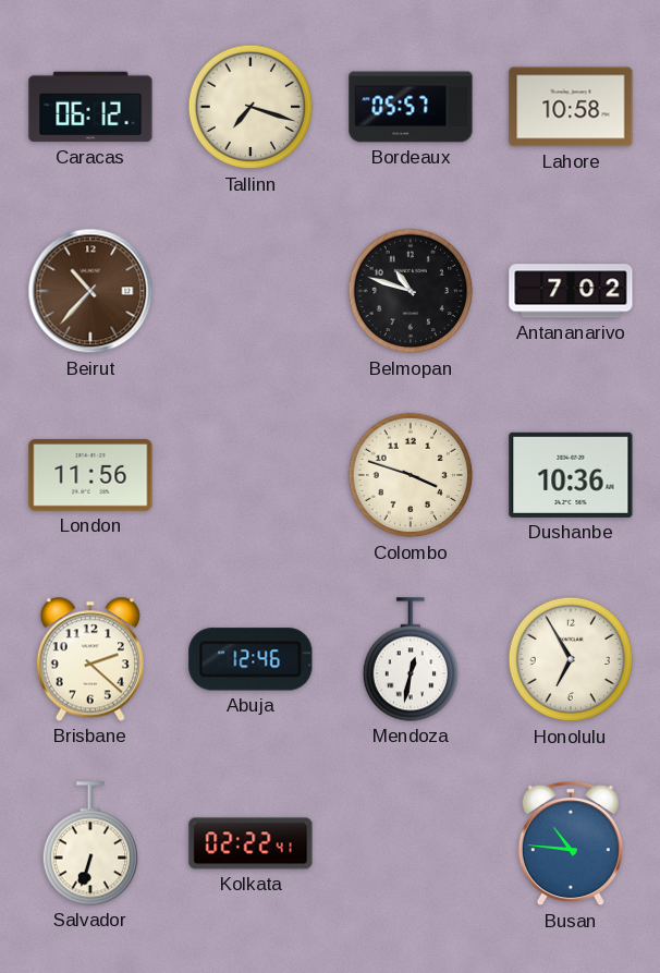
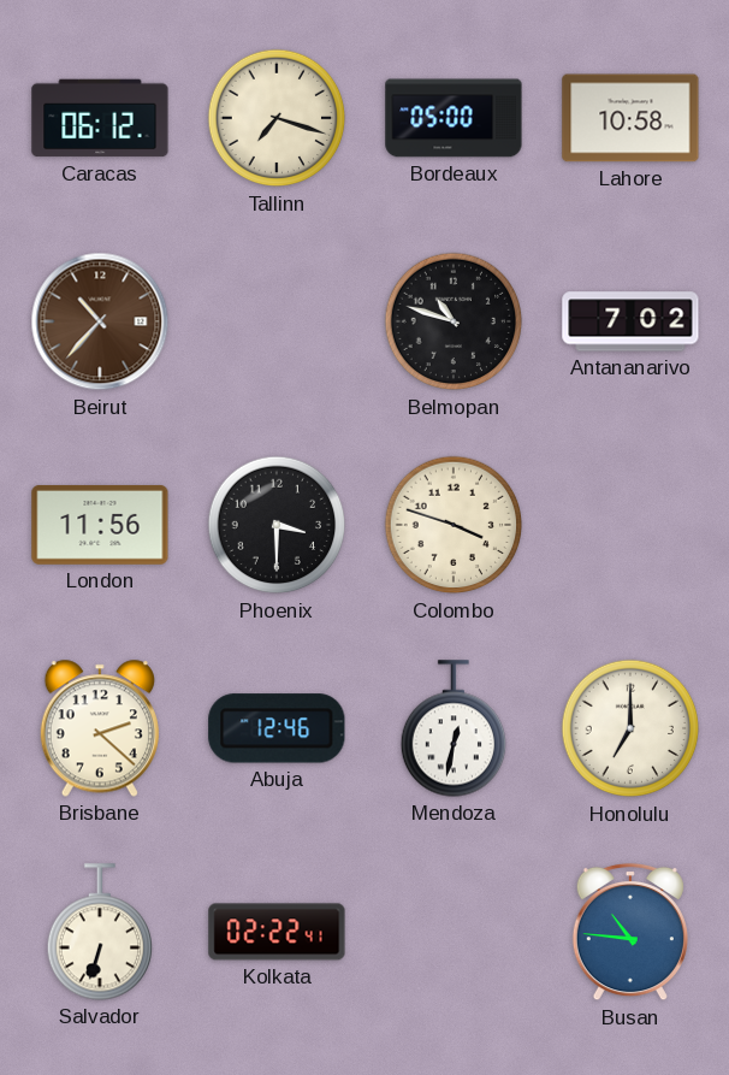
Bordeaux: 05:57 -> 05:00 (454, 118)
Phoenix: none -> 3:30 (277, 525)
Dushanbe: 10:36 -> none (571, 475)
Honolulu: 6:55 -> 7:00 (630, 728)
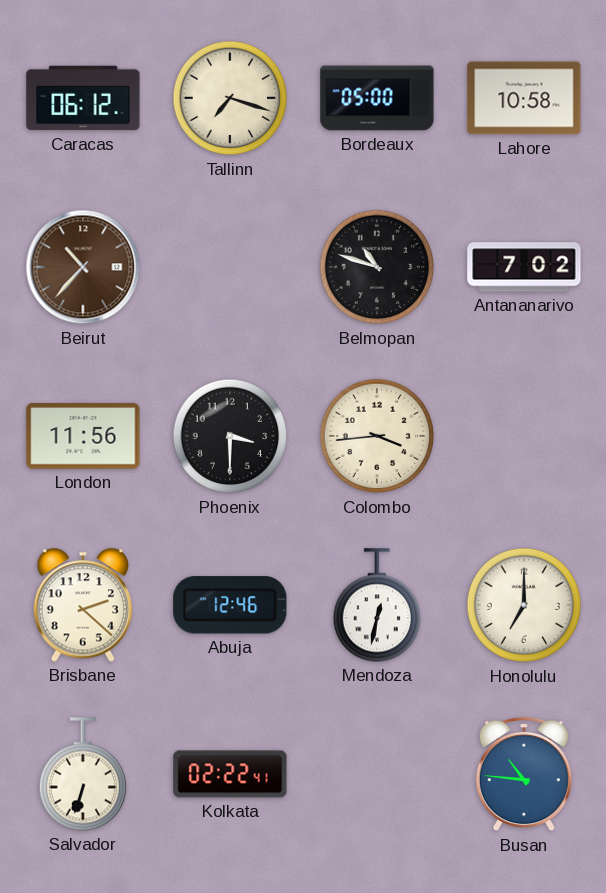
Colombo: 3:48 -> 3:44 (377, 436)
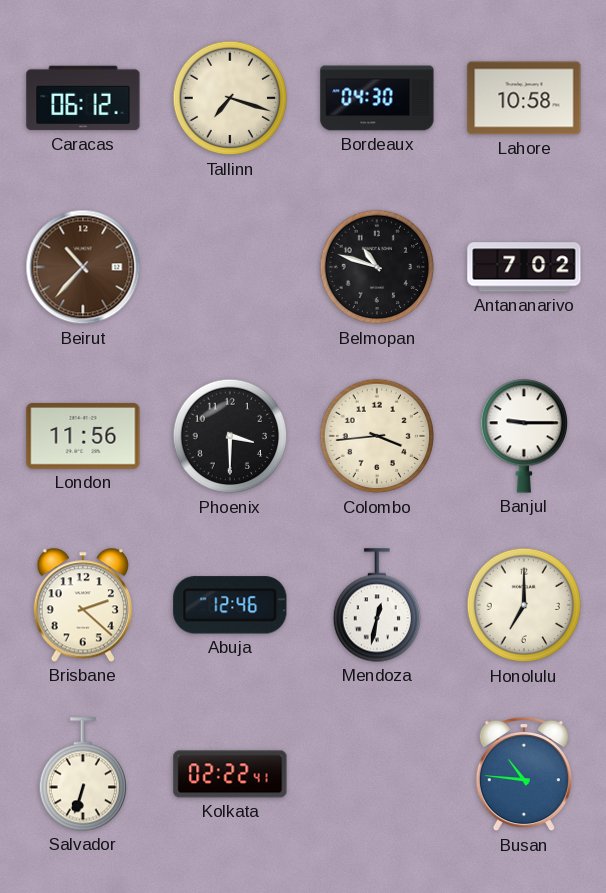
Bordeaux: 05:00 -> 04:30 (377, 98)
Banjul: none -> 9:15 (523, 436)
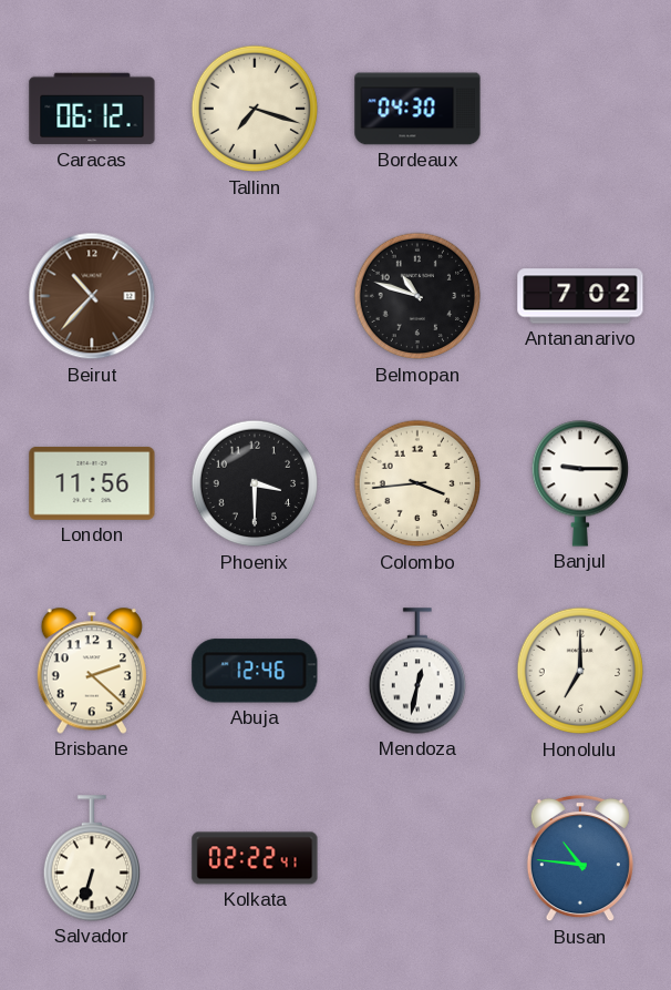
Lahore: 10:58 -> none (524, 98)
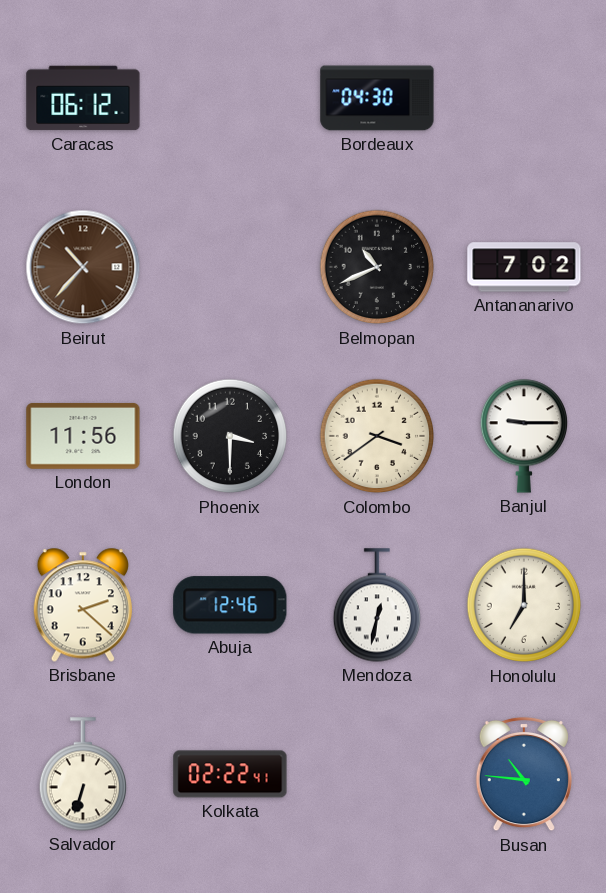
Tallinn: 7:18 -> none (255, 109)
Belmopan: 10:48 -> 10:41 (377, 267)
Colombo: 3:44 -> 3:39 (377, 436)
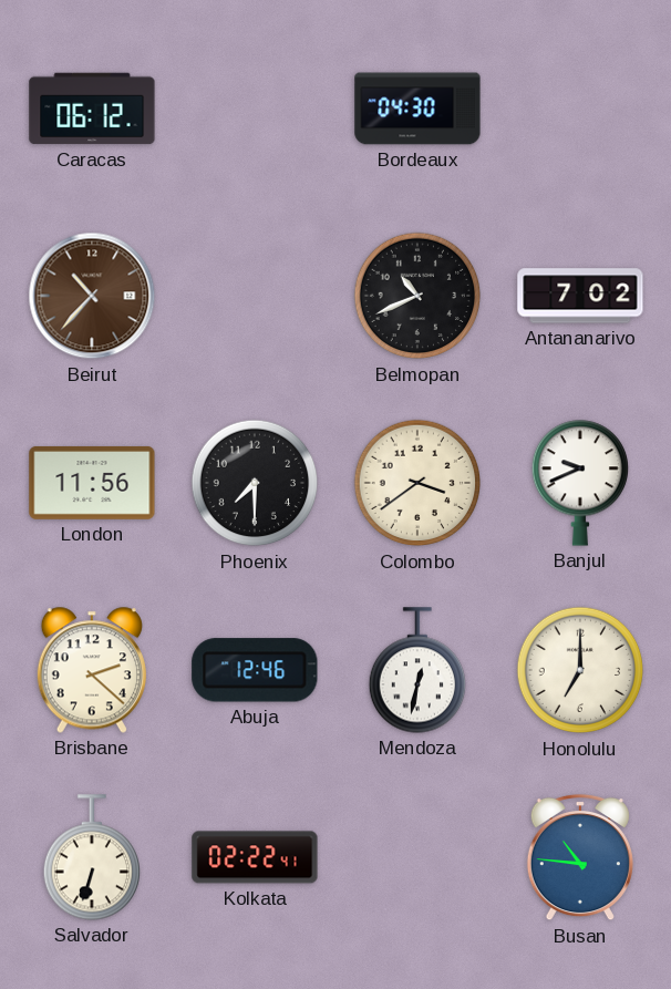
Phoenix: 3:30 -> 7:30 (255, 483)
Banjul: 9:15 -> 9:41 (579, 483)
